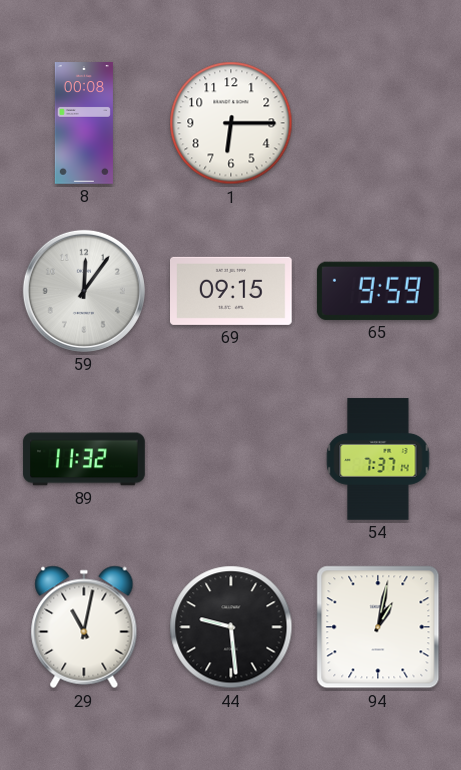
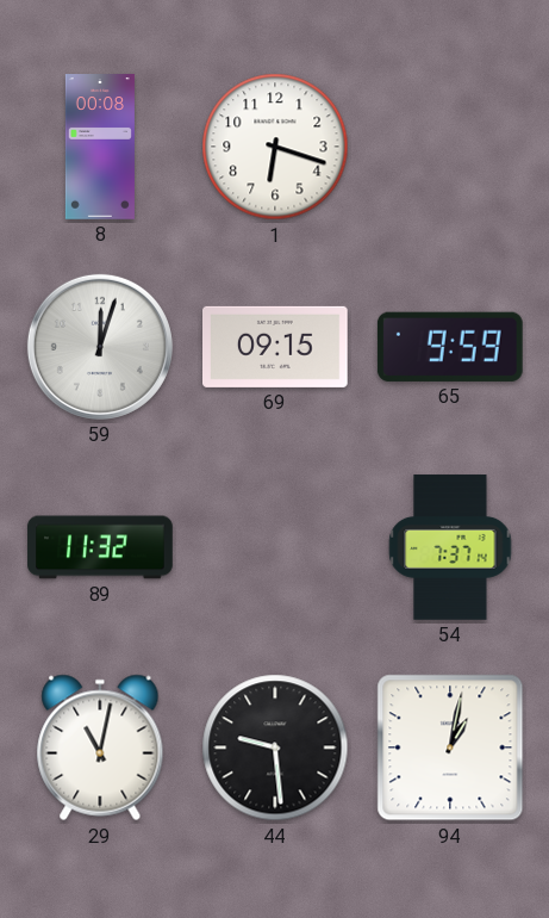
1: 6:15 -> 6:18 (275, 147)
59: 12:06 -> 12:03 (100, 347)
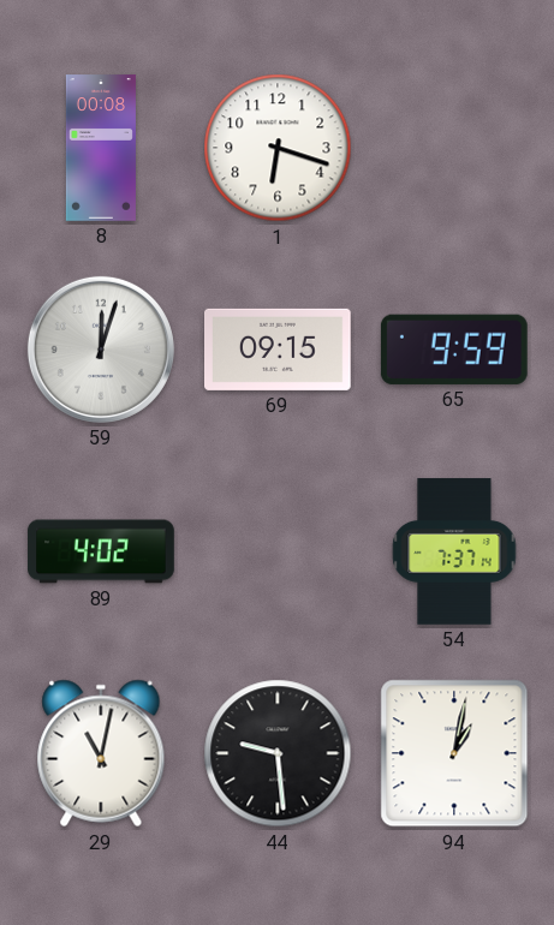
89: 11:32 -> 4:02 (101, 551)
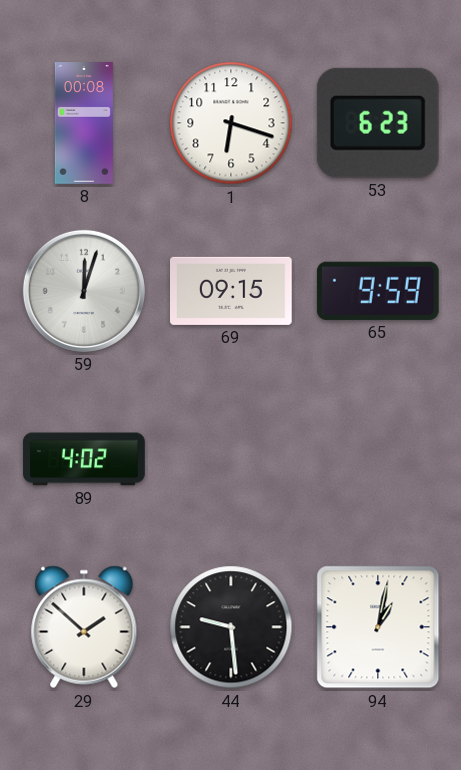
53: none -> 6:23 (378, 123)
54: 7:37 -> none (454, 551)
29: 11:02 -> 1:52 (84, 627)
